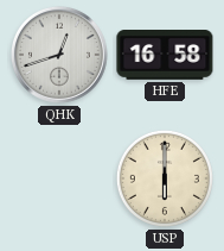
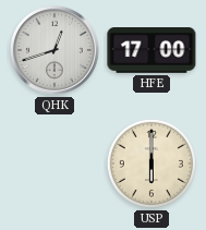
HFE: 16:58 -> 17:00 (152, 50)
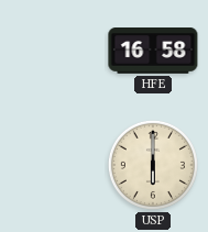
QHK: 12:42 -> none (54, 50)
HFE: 17:00 -> 16:58 (153, 51)
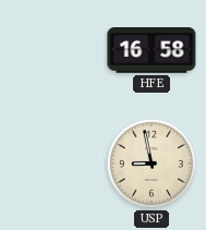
USP: 6:00 -> 8:58 (152, 164)
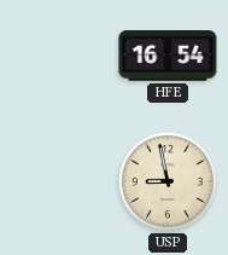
HFE: 16:58 -> 16:54 (168, 56)
